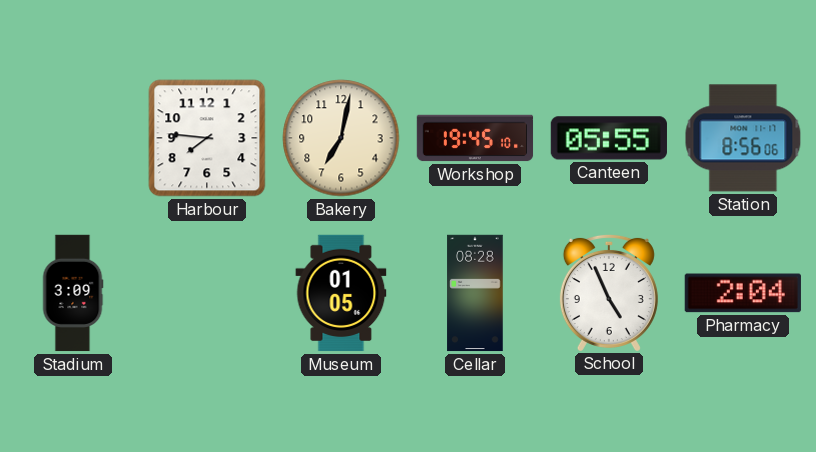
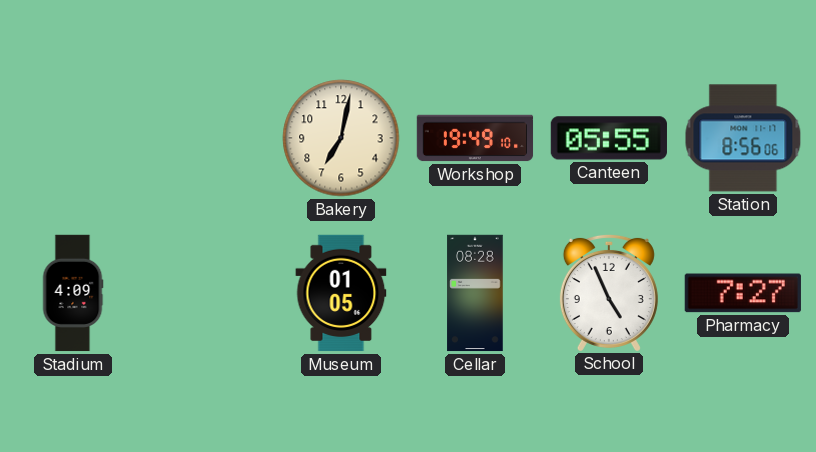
Harbour: 7:46 -> none (207, 138)
Workshop: 19:45 -> 19:49 (475, 138)
Stadium: 3:09 -> 4:09 (73, 293)
Pharmacy: 2:04 -> 7:27 (743, 293)
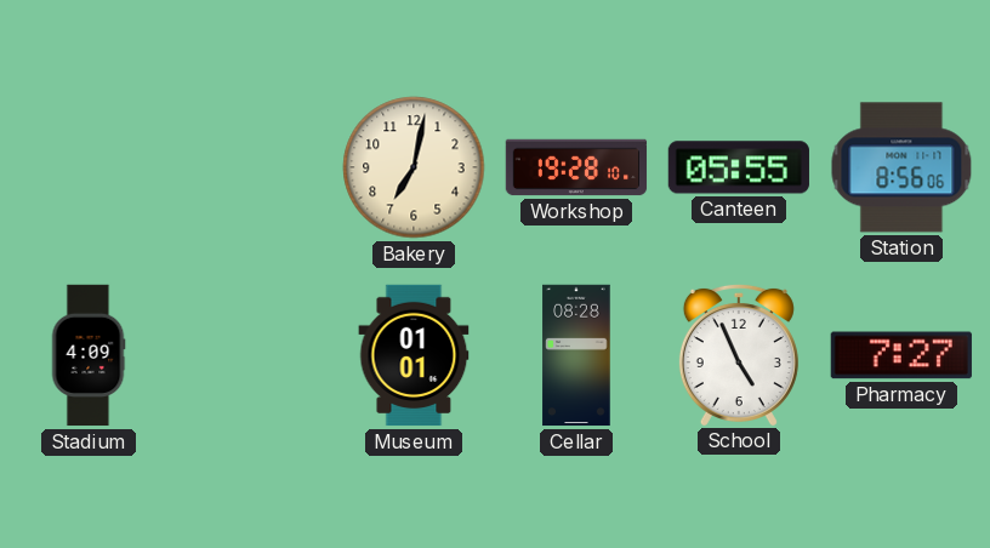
Workshop: 19:49 -> 19:28 (576, 167)
Museum: 01:05 -> 01:01 (414, 355)
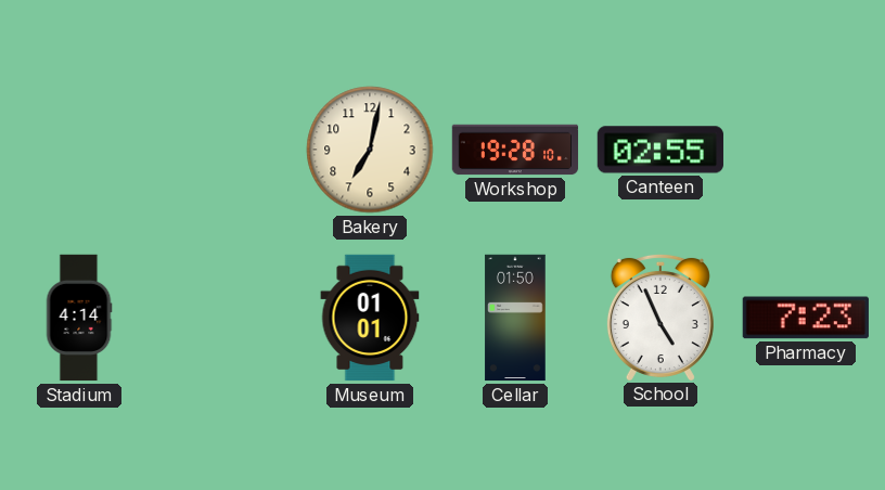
Canteen: 05:55 -> 02:55 (660, 150)
Station: 8:56 -> none (901, 167)
Stadium: 4:09 -> 4:14 (79, 318)
Cellar: 08:28 -> 01:50 (515, 318)
Pharmacy: 7:27 -> 7:23 (806, 318)
